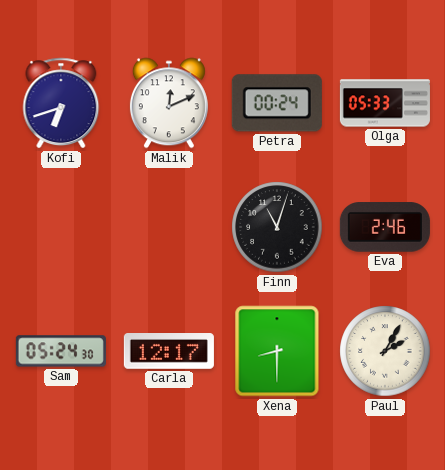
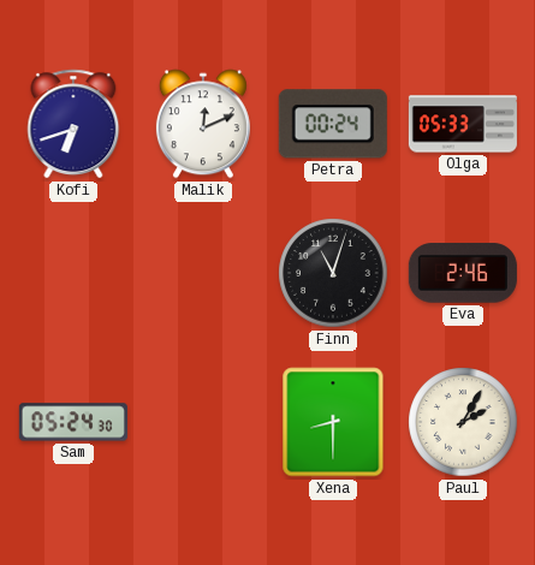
Carla: 12:17 -> none (169, 352)
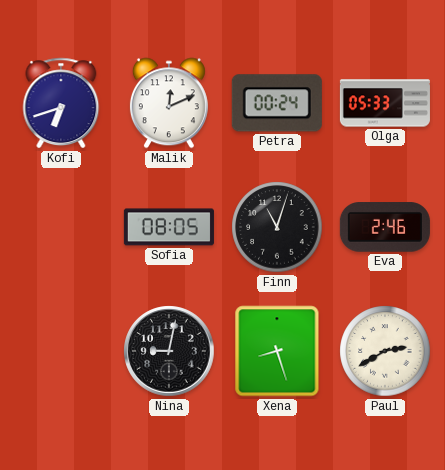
Sofia: none -> 08:05 (169, 227)
Sam: 05:24 -> none (73, 422)
Nina: none -> 9:02 (169, 351)
Xena: 8:30 -> 8:27 (277, 351)
Paul: 2:05 -> 2:40 (385, 351)
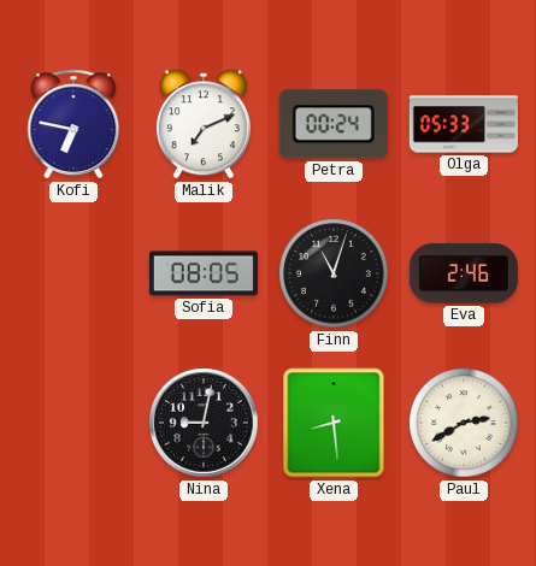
Kofi: 6:42 -> 6:47 (73, 124)
Malik: 12:11 -> 7:11 (204, 124)
Xena: 8:27 -> 8:29 (334, 423)
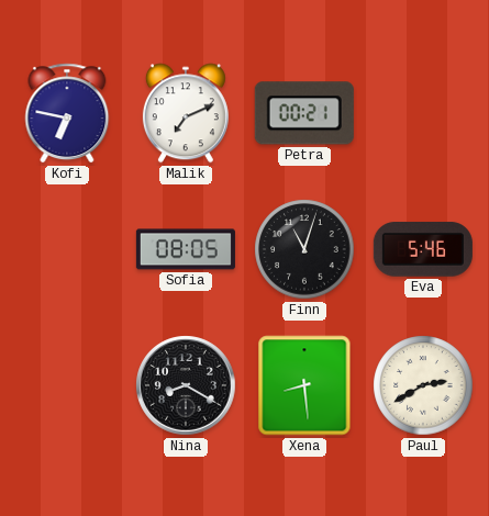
Petra: 00:24 -> 00:21 (304, 113)
Olga: 05:33 -> none (464, 124)
Eva: 2:46 -> 5:46 (423, 249)
Nina: 9:02 -> 8:20 (186, 385)
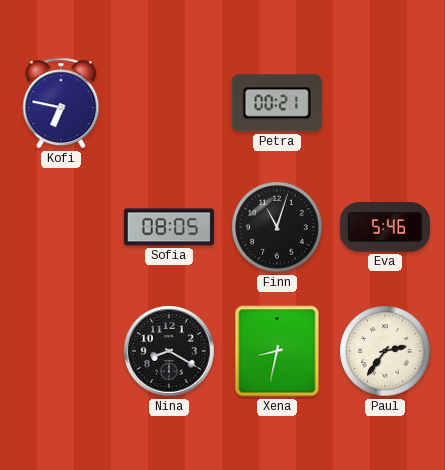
Malik: 7:11 -> none (186, 113)
Xena: 8:29 -> 8:32 (277, 351)
Paul: 2:40 -> 2:36 (385, 351)
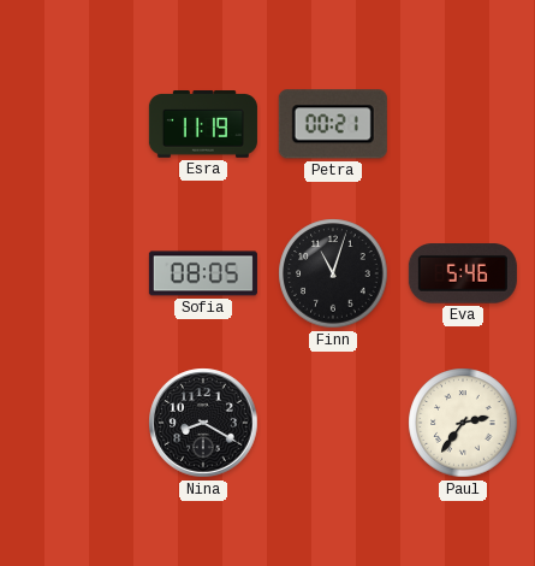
Kofi: 6:47 -> none (61, 103)
Esra: none -> 11:19 (203, 125)
Xena: 8:32 -> none (277, 351)
